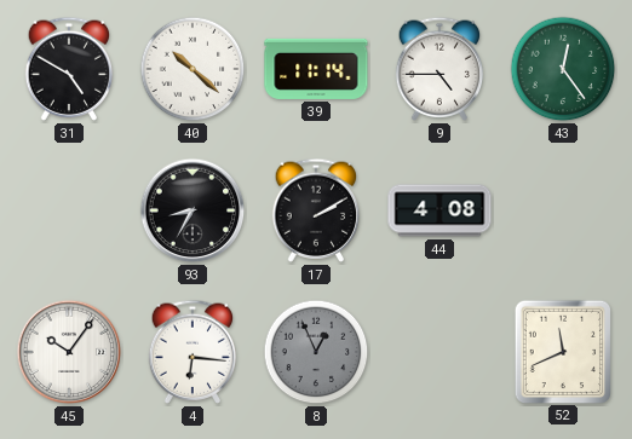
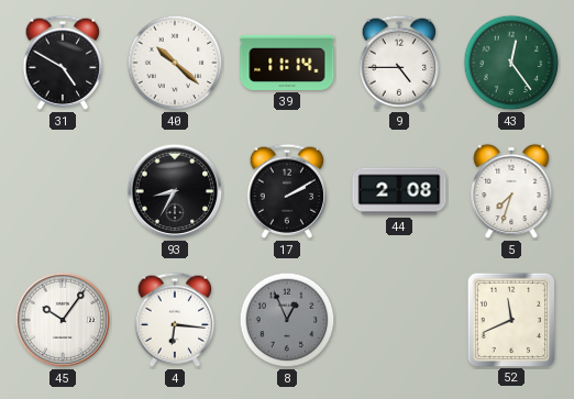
44: 4:08 -> 2:08 (399, 191)
5: none -> 7:33 (511, 191)
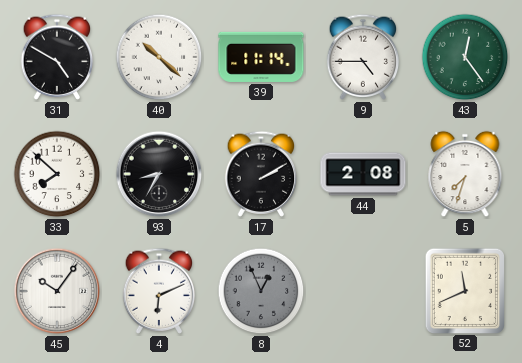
33: none -> 7:52 (57, 174)
4: 6:16 -> 6:11 (159, 291)
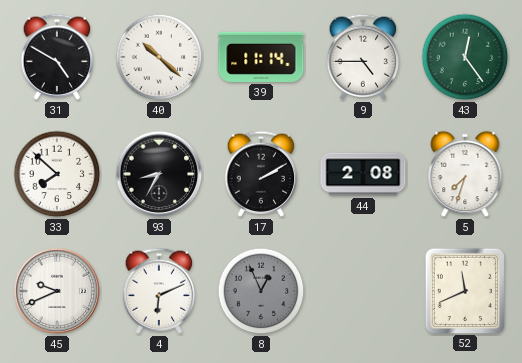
45: 10:06 -> 9:41 (57, 291)
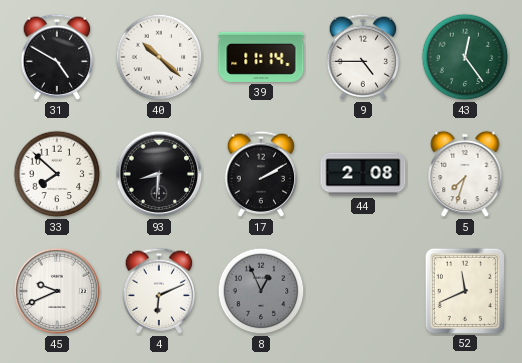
93: 8:35 -> 8:31 (159, 174)
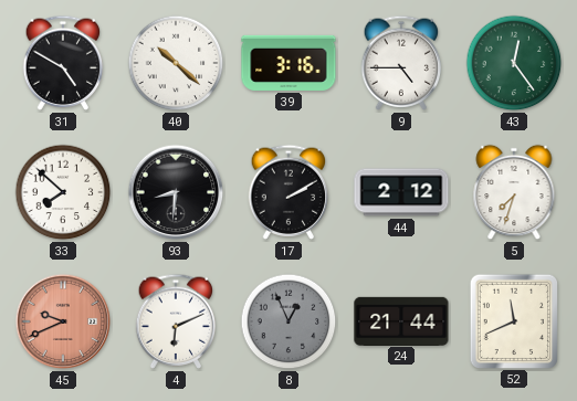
39: 11:14 -> 3:16 (288, 63)
44: 2:08 -> 2:12 (401, 192)
45 dial: white -> salmon (63, 321)
24: none -> 21:44 (401, 320)
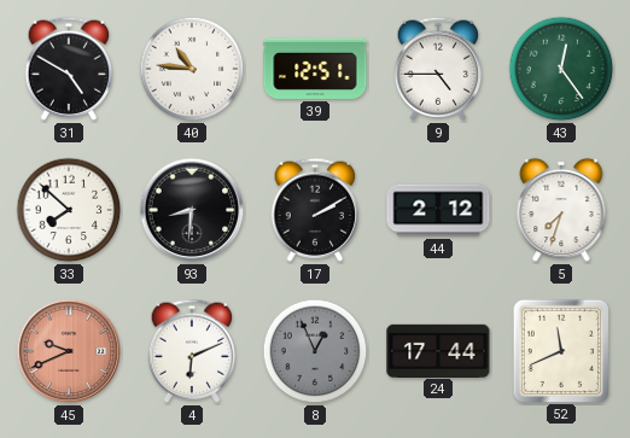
40: 10:22 -> 10:46 (192, 69)
39: 3:16 -> 12:51 (315, 69)
24: 21:44 -> 17:44 (438, 350)
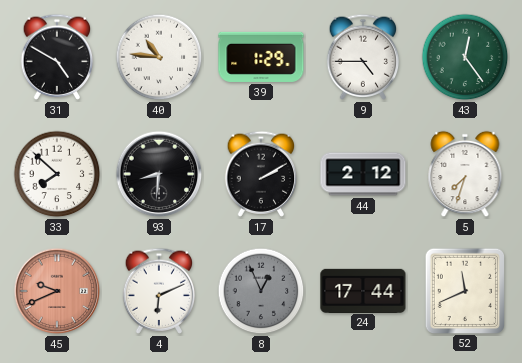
39: 12:51 -> 1:29 (261, 57)
